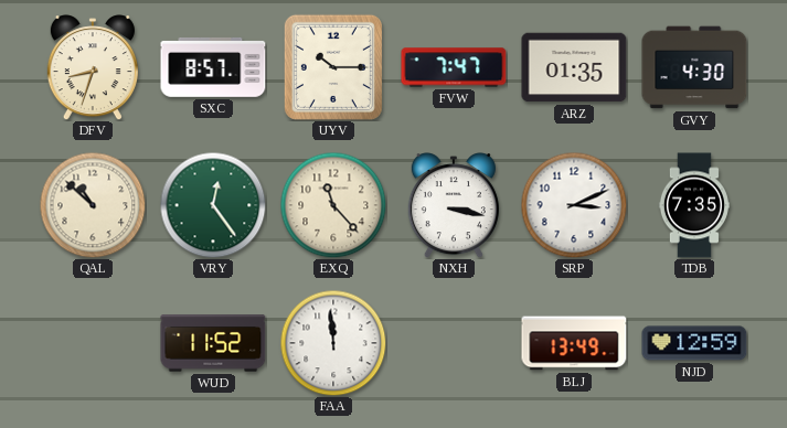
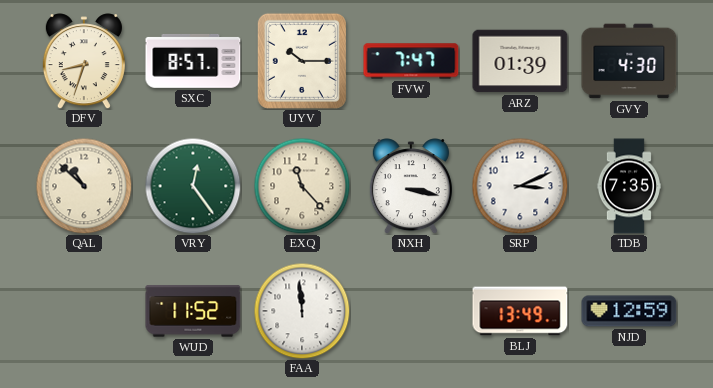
ARZ: 01:35 -> 01:39 (520, 61)
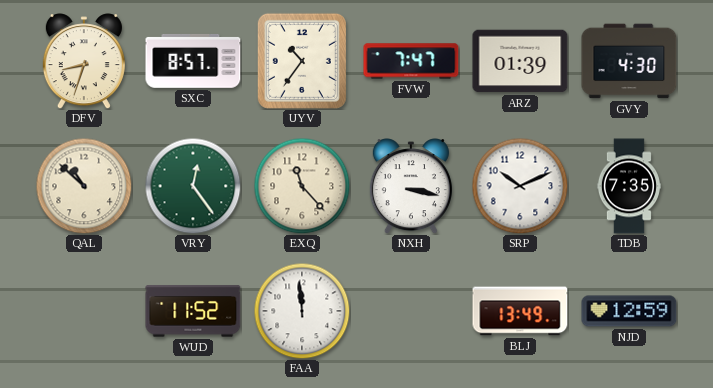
UYV: 10:15 -> 10:36 (302, 61)
SRP: 3:11 -> 10:11 (520, 186)
